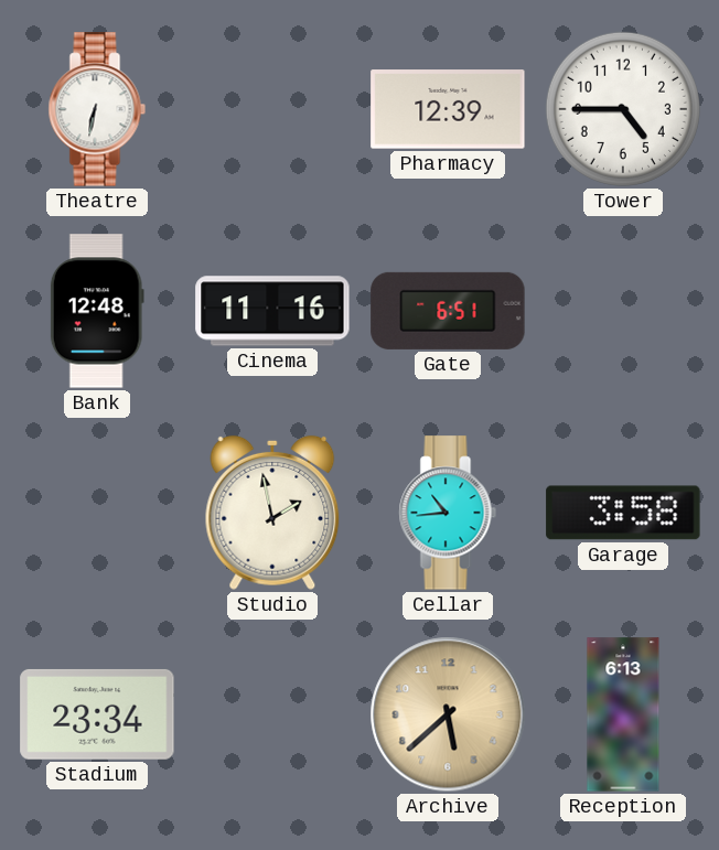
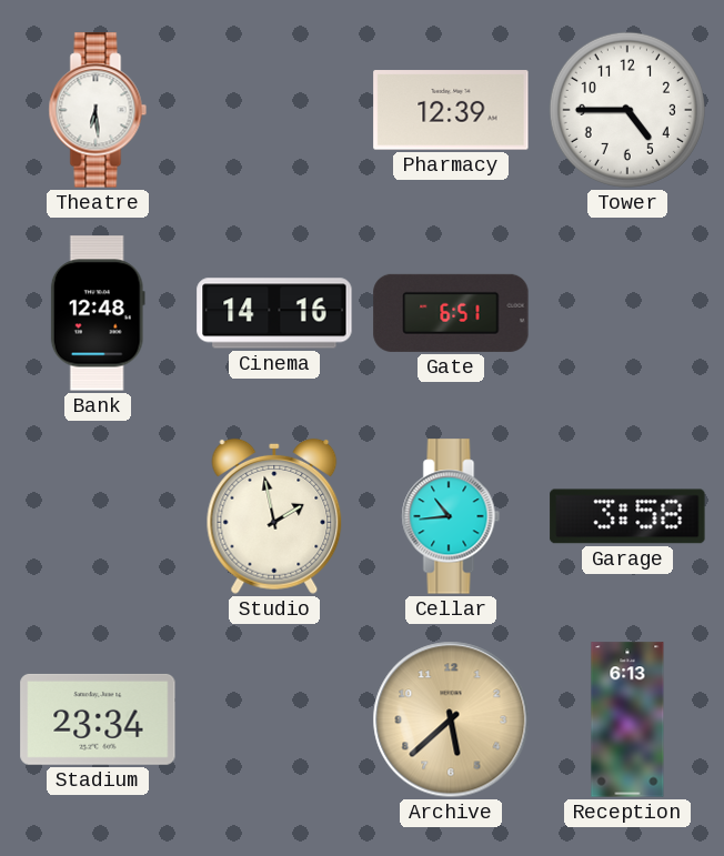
Theatre: 6:32 -> 6:29 (98, 110)
Cinema: 11:16 -> 14:16 (274, 313)
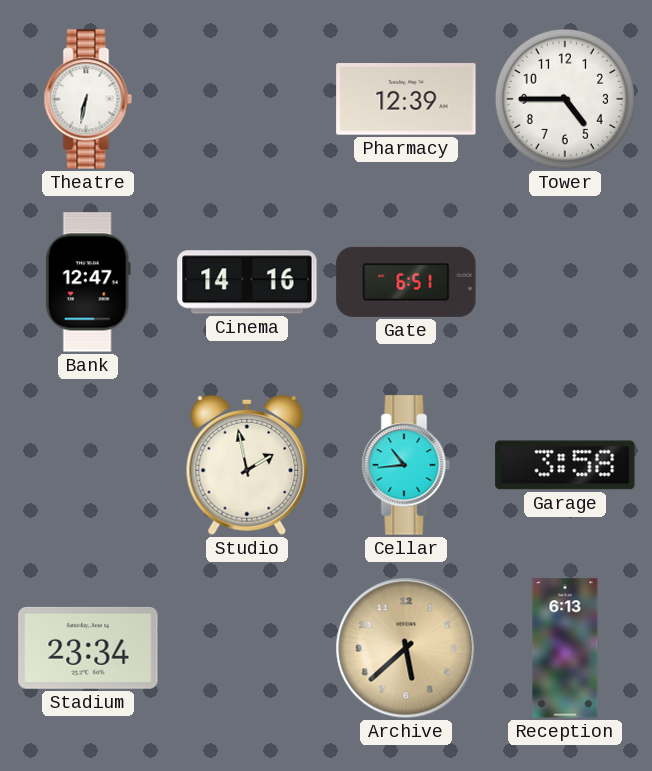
Theatre: 6:29 -> 6:32 (88, 99)
Bank: 12:48 -> 12:47 (88, 282)
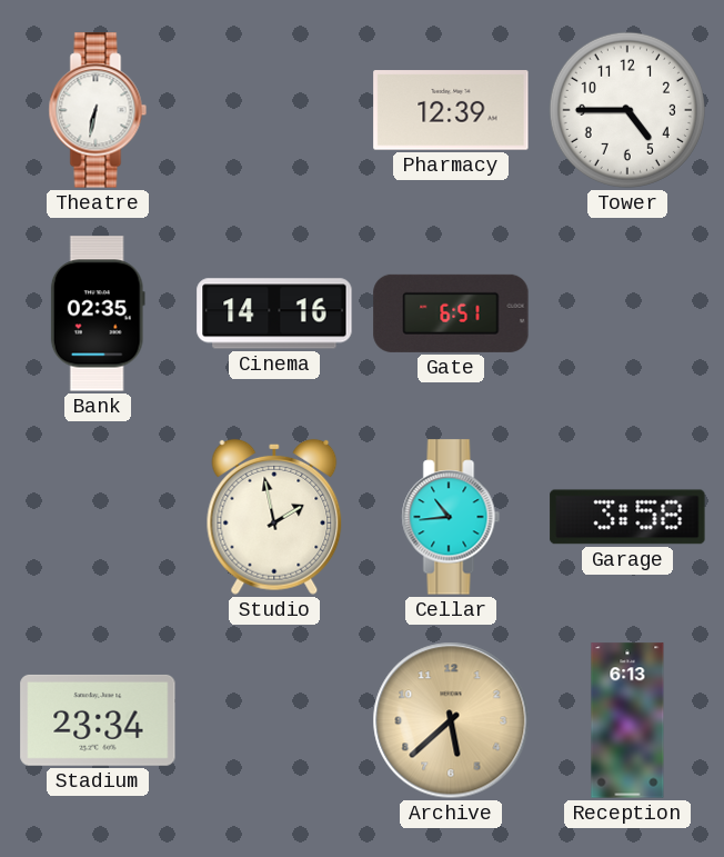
Bank: 12:47 -> 02:35 (98, 313)
